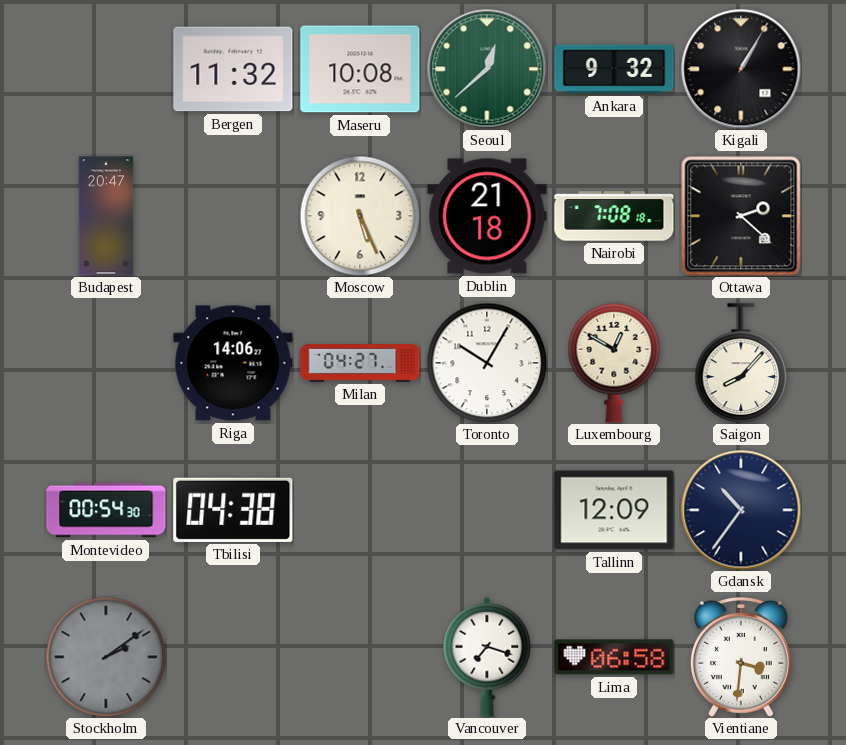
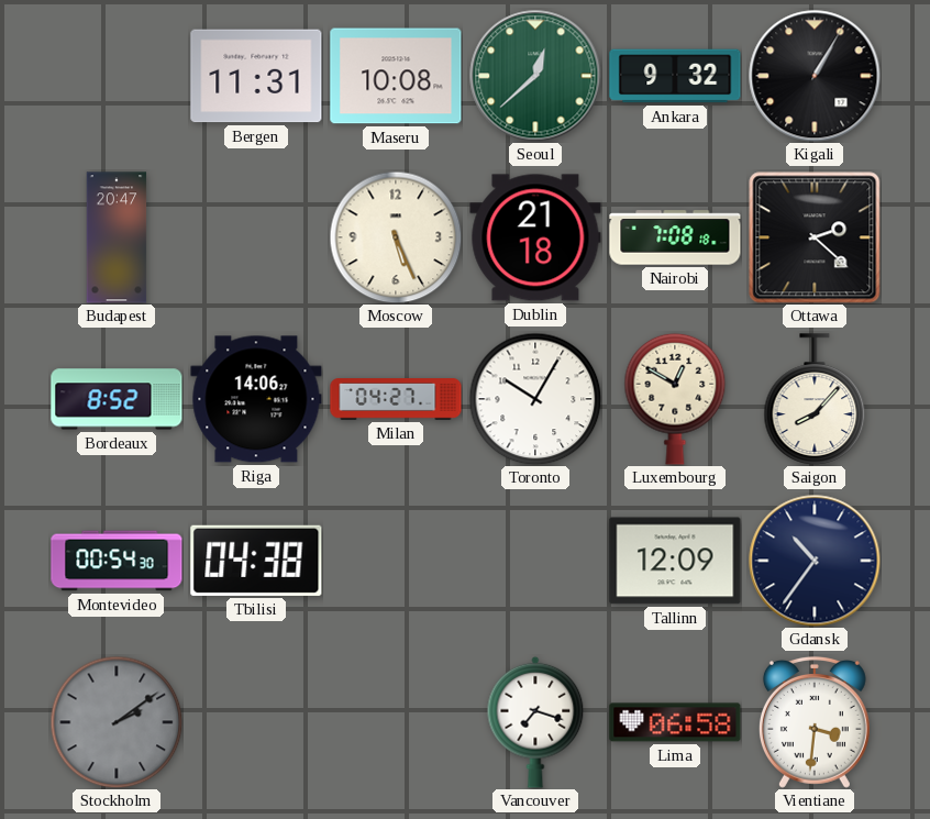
Bergen: 11:32 -> 11:31 (256, 76)
Bordeaux: none -> 8:52 (117, 399)
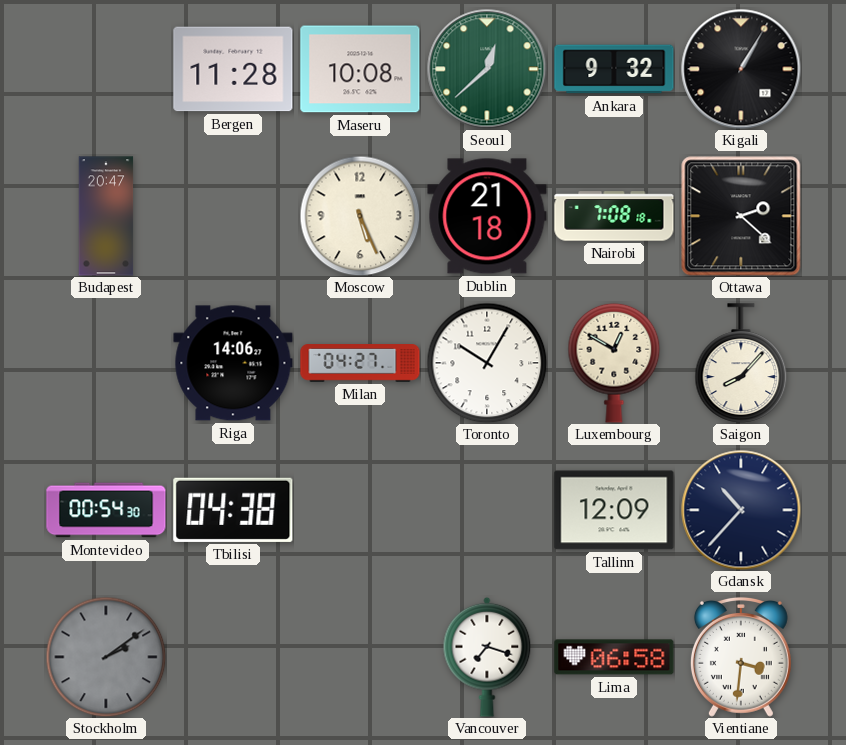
Bergen: 11:31 -> 11:28 (233, 69)
Bordeaux: 8:52 -> none (117, 399)
Gdansk: 10:36 -> 10:37 (741, 510)
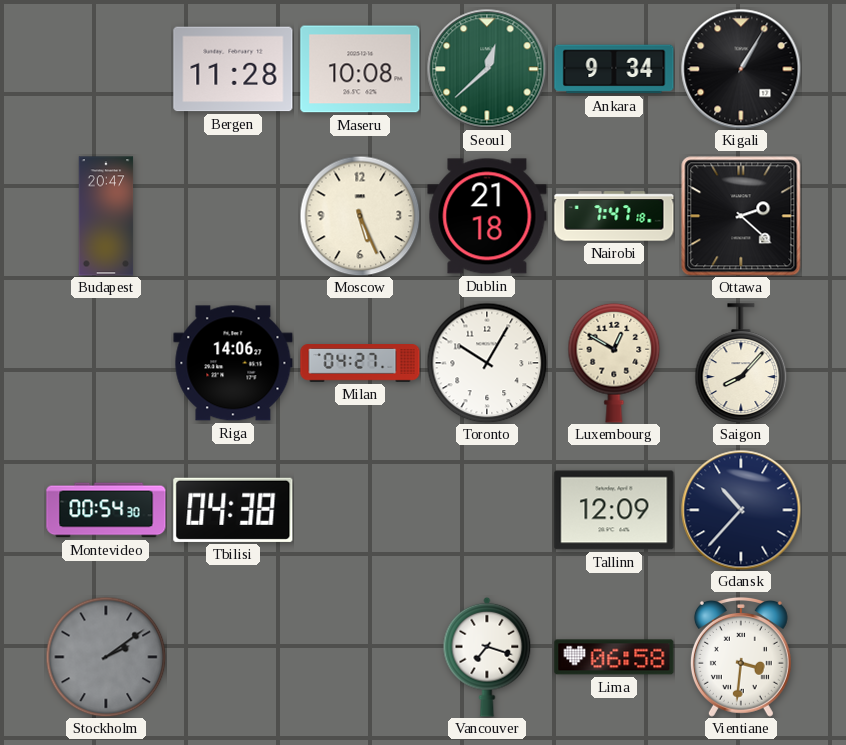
Ankara: 9:32 -> 9:34 (614, 69)
Nairobi: 7:08 -> 7:47 (614, 216)
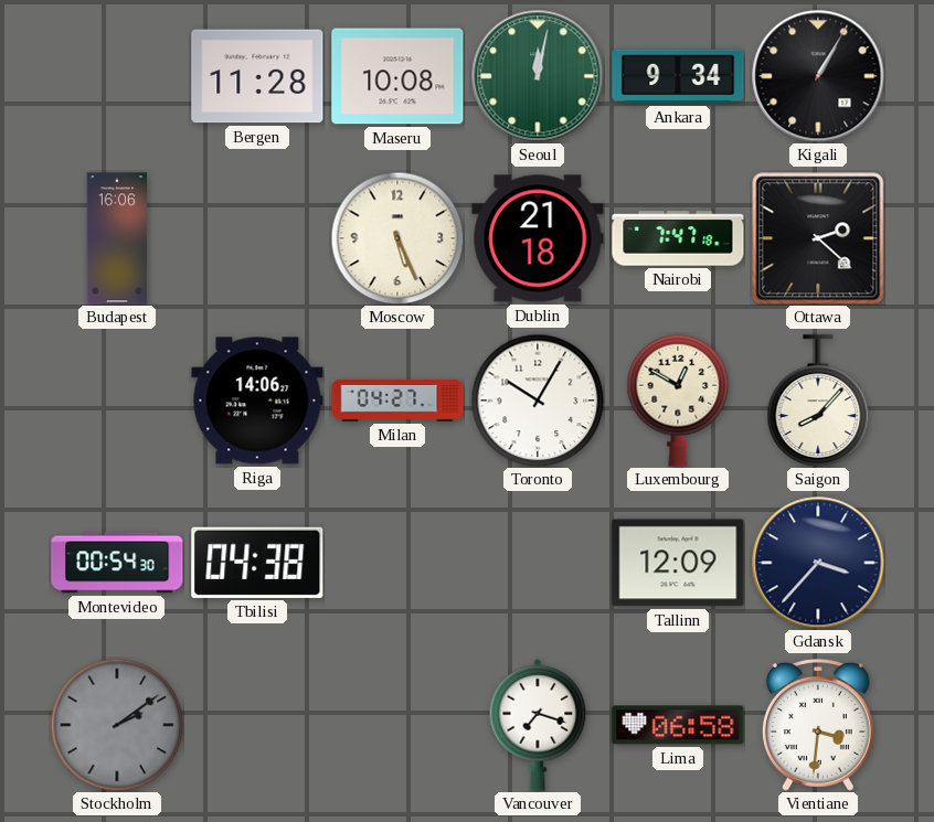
Seoul: 12:38 -> 12:02 (538, 76)
Budapest: 20:47 -> 16:06 (117, 238)
Gdansk: 10:37 -> 3:37 (818, 563)
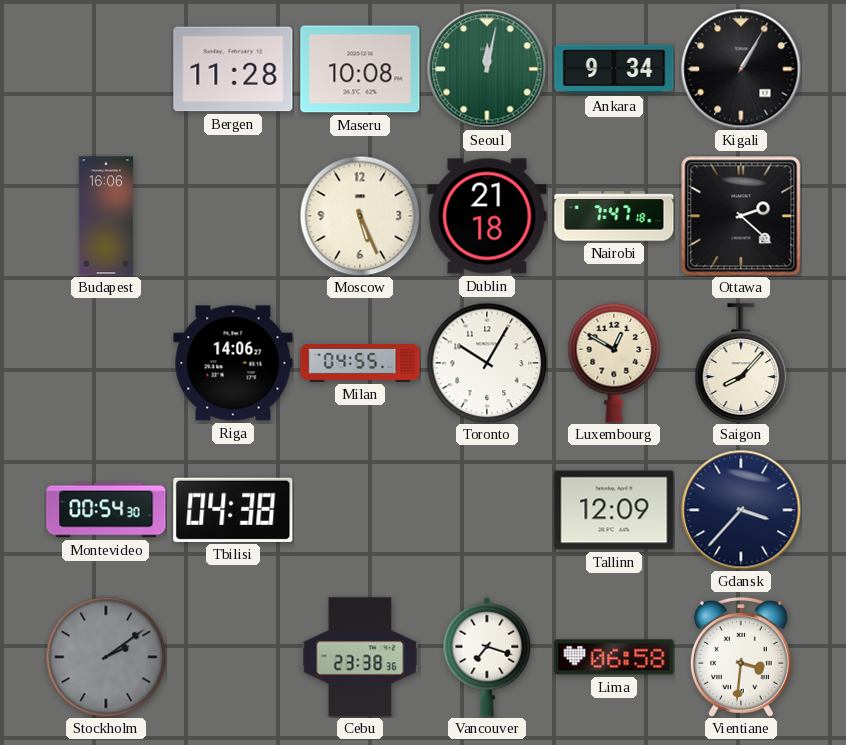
Milan: 04:27 -> 04:55 (360, 364)
Cebu: none -> 23:38 (360, 657)
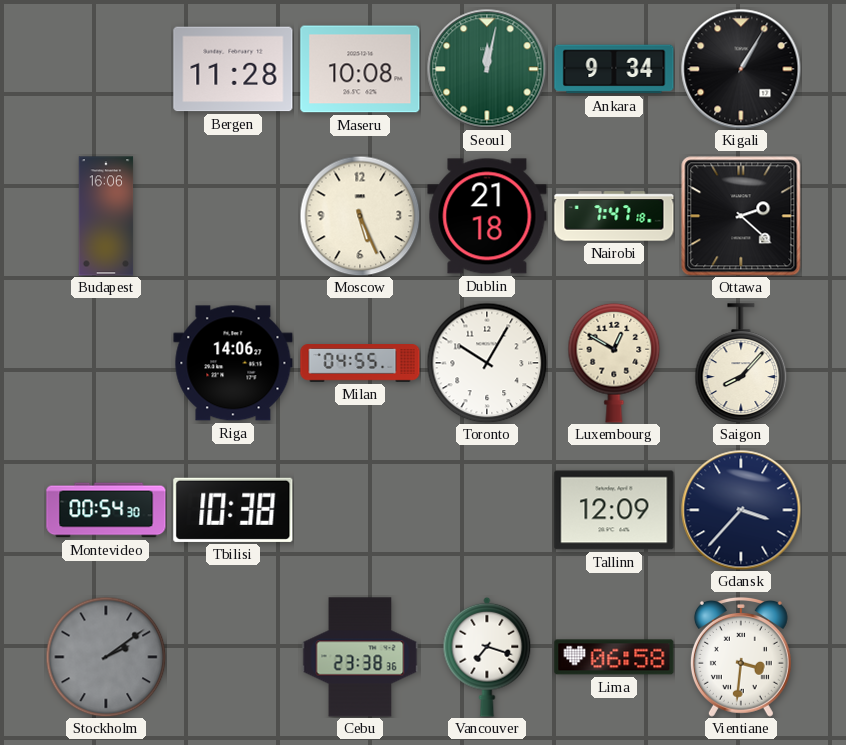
Tbilisi: 04:38 -> 10:38 (233, 510)
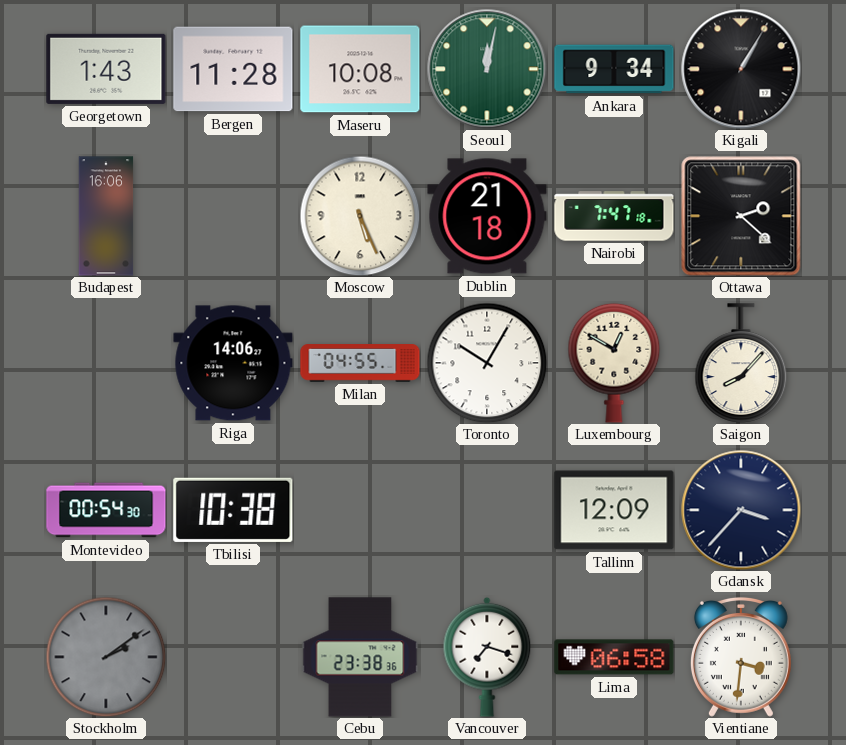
Georgetown: none -> 1:43 (106, 69)
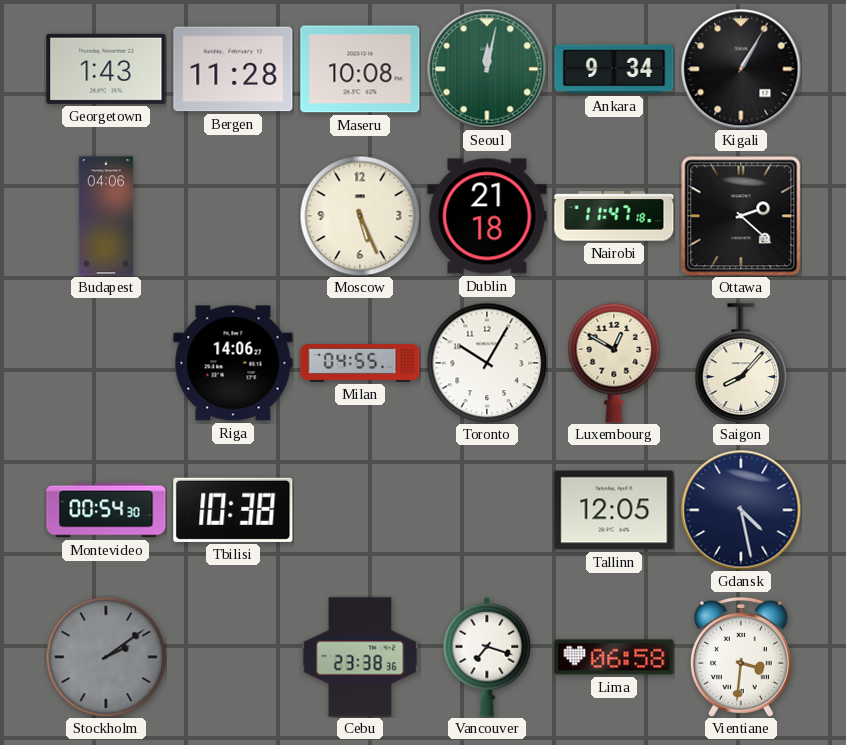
Budapest: 16:06 -> 04:06 (106, 216)
Nairobi: 7:47 -> 11:47 (614, 216)
Tallinn: 12:09 -> 12:05 (614, 510)
Gdansk: 3:37 -> 4:28 (741, 510)
